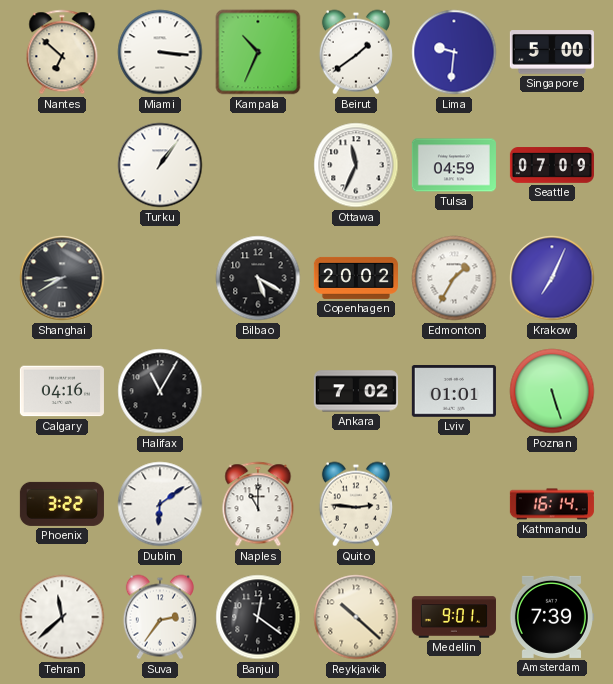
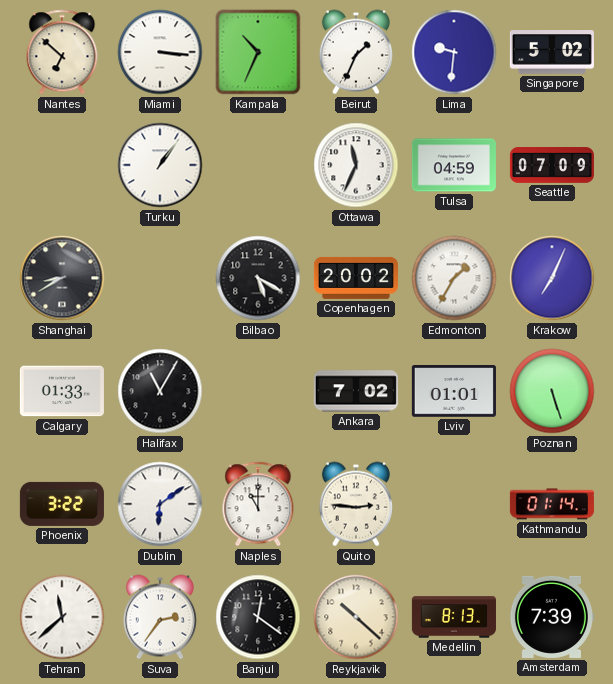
Beirut: 1:39 -> 1:34 (356, 52)
Singapore: 5:00 -> 5:02 (552, 52)
Calgary: 04:16 -> 01:33 (62, 391)
Kathmandu: 16:14 -> 01:14 (552, 504)
Medellin: 9:01 -> 8:13 (454, 617)
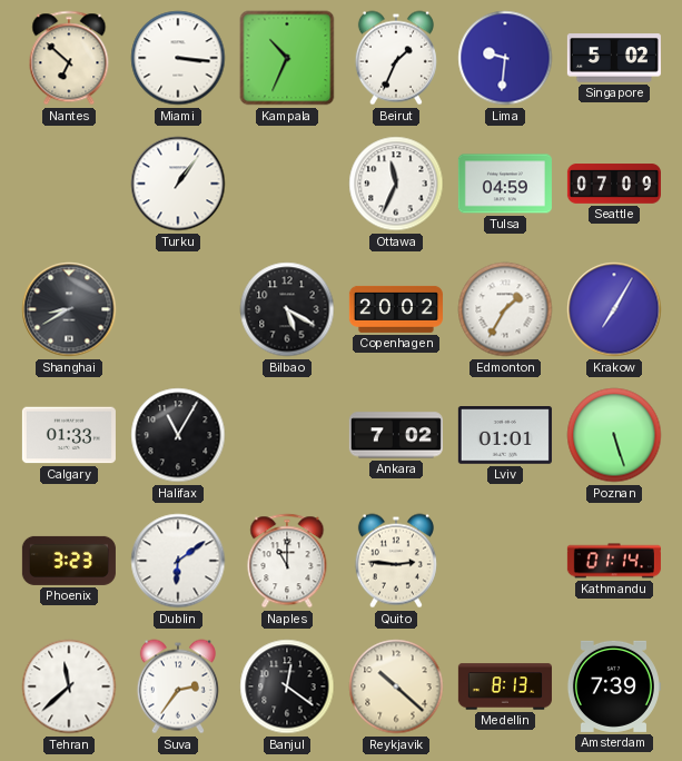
Krakow: 7:04 -> 7:05 (614, 309)
Phoenix: 3:22 -> 3:23 (69, 561)
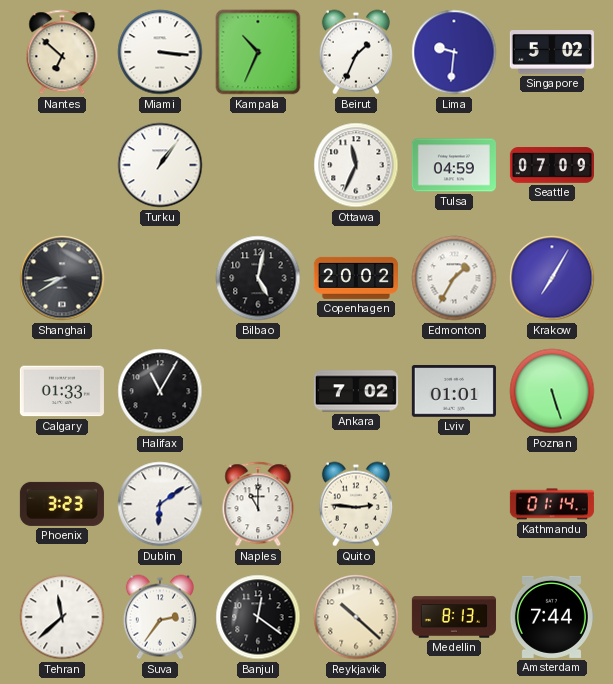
Bilbao: 5:20 -> 5:02 (258, 278)
Amsterdam: 7:39 -> 7:44 (551, 617)
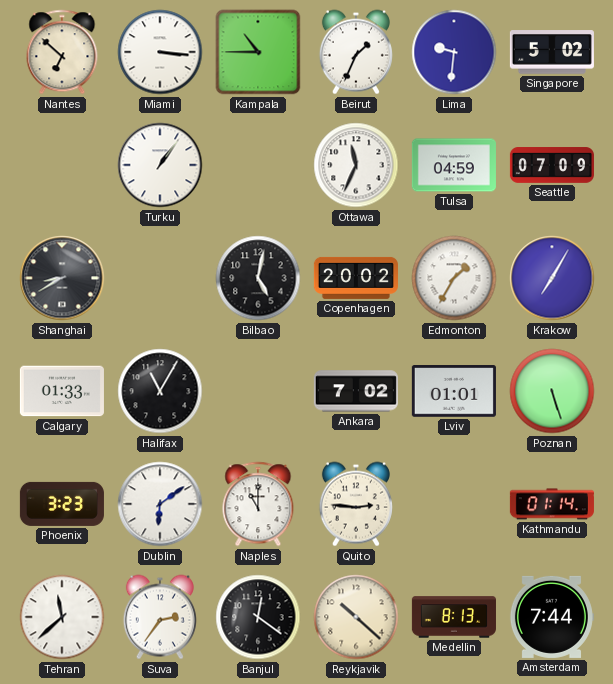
Kampala: 10:34 -> 10:45 (258, 52)
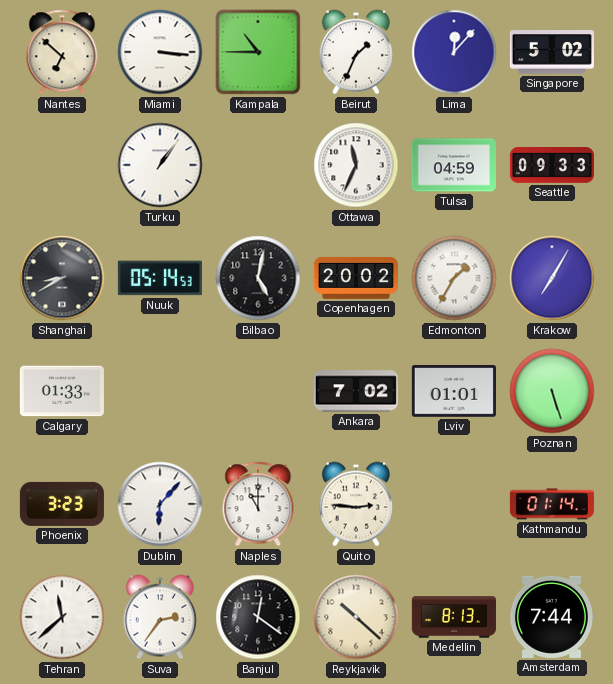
Lima: 9:31 -> 12:07 (454, 52)
Seattle: 07:09 -> 09:33 (552, 165)
Nuuk: none -> 05:14 (160, 278)
Halifax: 11:05 -> none (160, 391)
Dublin: 6:09 -> 6:07 (160, 504)
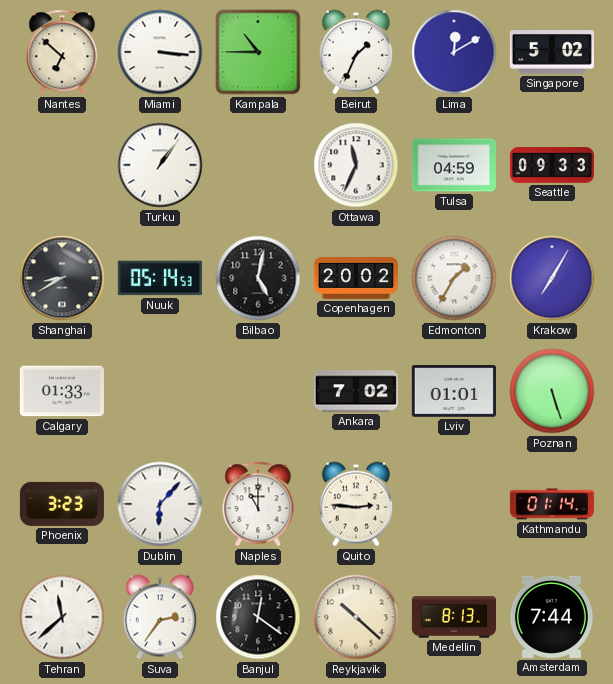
Lima: 12:07 -> 12:10 (454, 52)
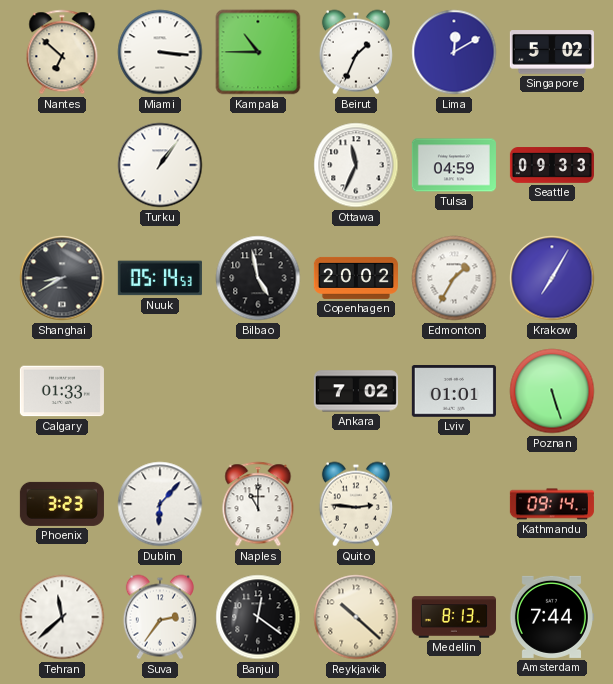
Bilbao: 5:02 -> 4:58 (258, 278)
Kathmandu: 01:14 -> 09:14 (552, 504)
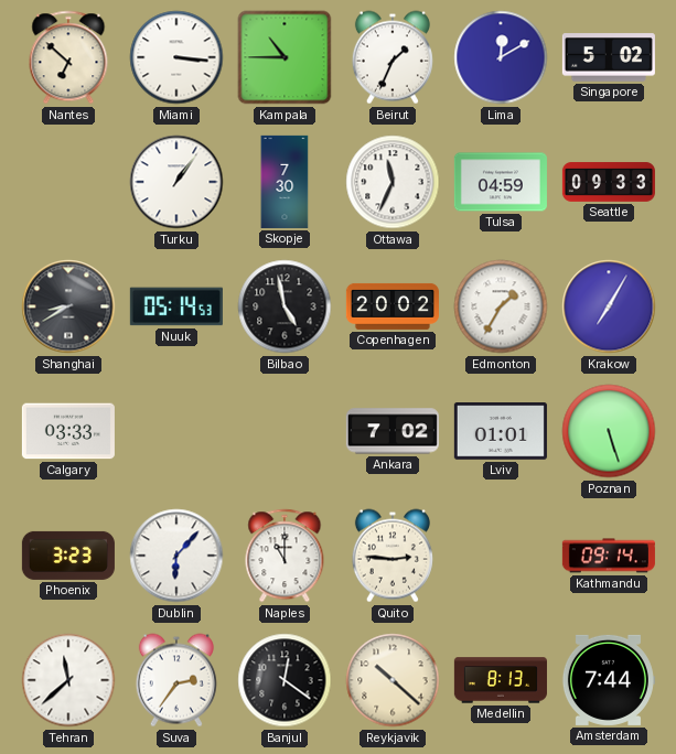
Skopje: none -> 7:30 (285, 182)
Calgary: 01:33 -> 03:33 (68, 431)
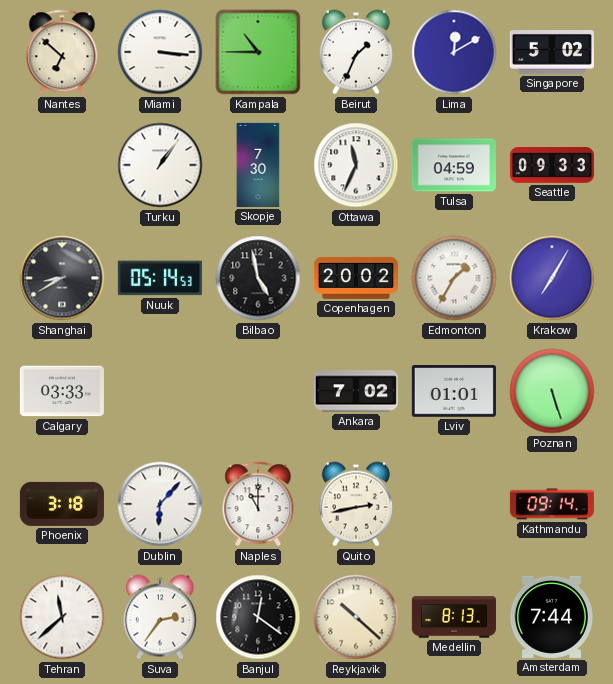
Phoenix: 3:23 -> 3:18 (62, 504)
Quito: 2:46 -> 2:43 (356, 504)
